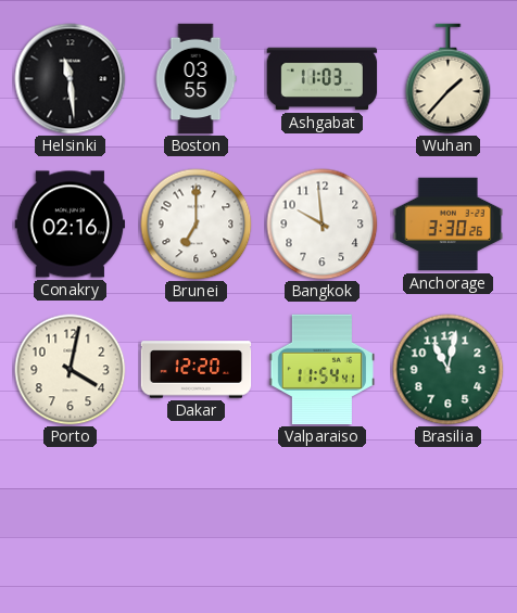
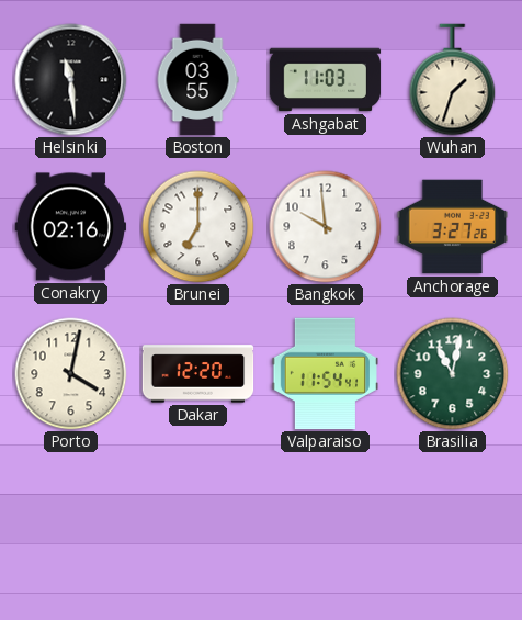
Wuhan: 1:37 -> 1:33 (453, 80)
Anchorage: 3:30 -> 3:27 (453, 227)
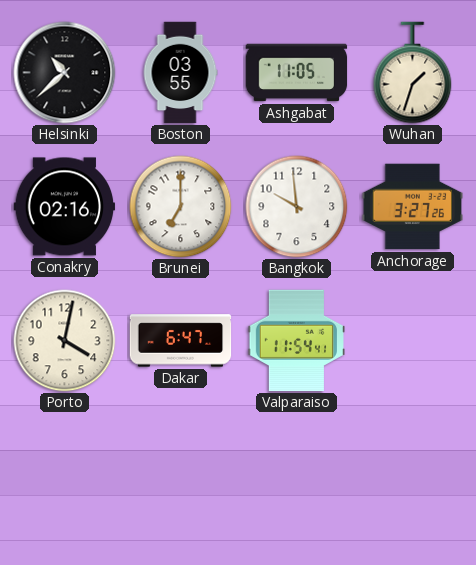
Helsinki: 11:29 -> 10:38 (65, 73)
Ashgabat: 11:03 -> 11:05 (297, 73)
Dakar: 12:20 -> 6:47 (181, 341)
Brasilia: 11:02 -> none (453, 374)
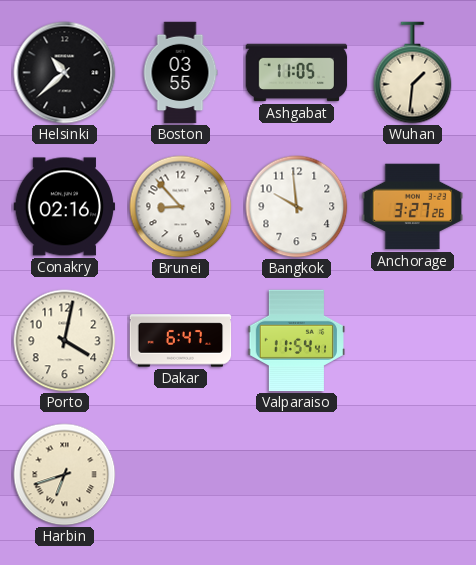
Wuhan: 1:33 -> 1:31 (413, 73)
Brunei: 7:00 -> 8:53 (181, 207)
Harbin: none -> 6:42 (65, 475)
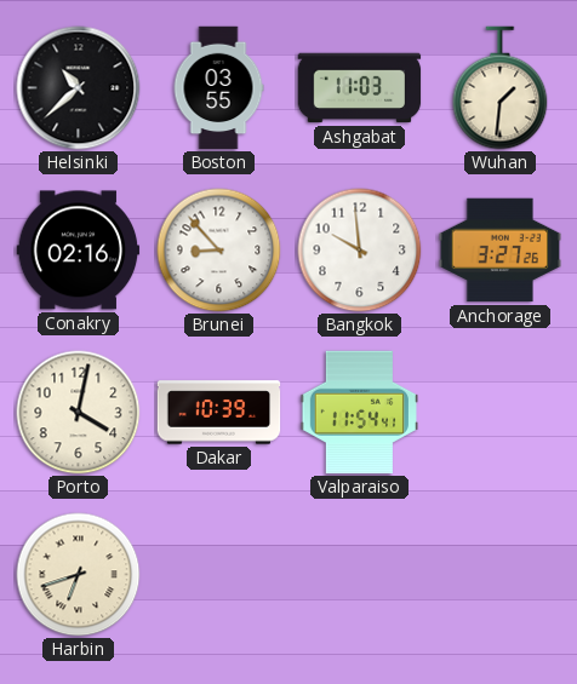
Ashgabat: 11:05 -> 11:03 (360, 88)
Dakar: 6:47 -> 10:39 (219, 413)
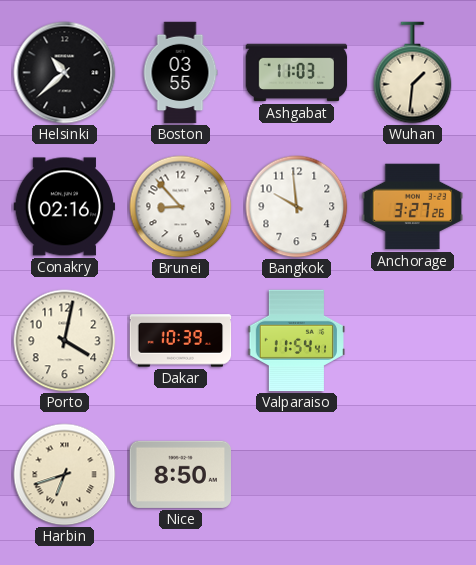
Nice: none -> 8:50 (181, 474)
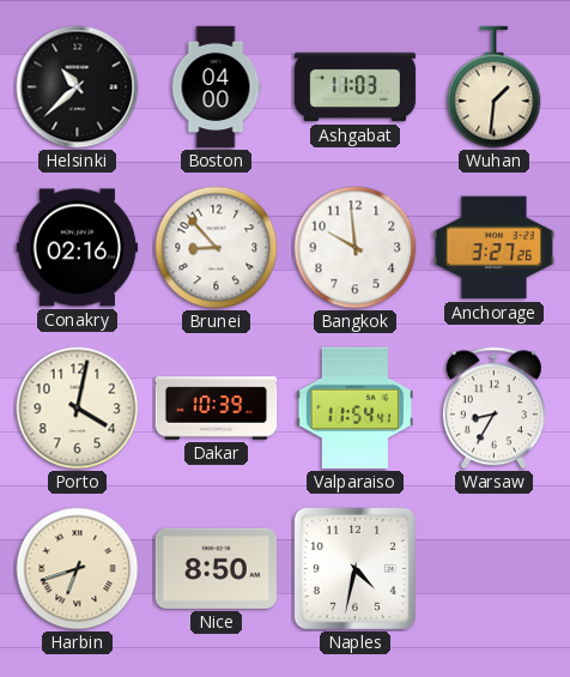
Boston: 03:55 -> 04:00 (216, 87)
Warsaw: none -> 8:35 (493, 409)
Naples: none -> 4:32 (354, 568)
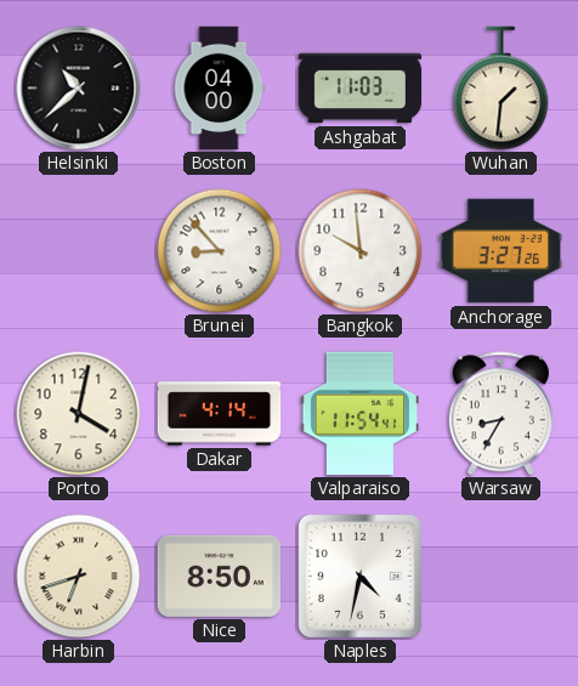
Conakry: 02:16 -> none (78, 248)
Dakar: 10:39 -> 4:14 (220, 414)
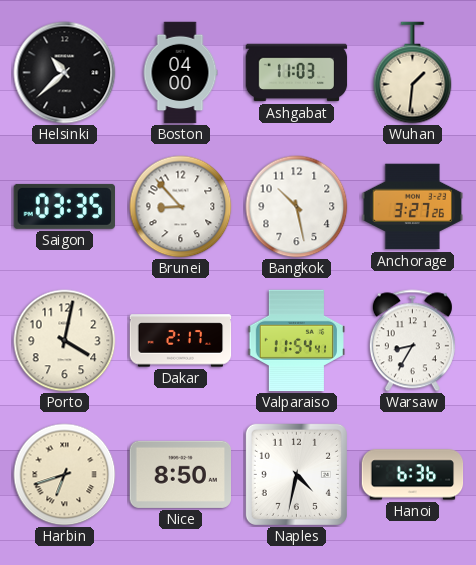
Saigon: none -> 03:35 (64, 206)
Bangkok: 9:59 -> 10:28 (297, 207)
Dakar: 4:14 -> 2:17 (181, 341)
Hanoi: none -> 6:36 (413, 475)
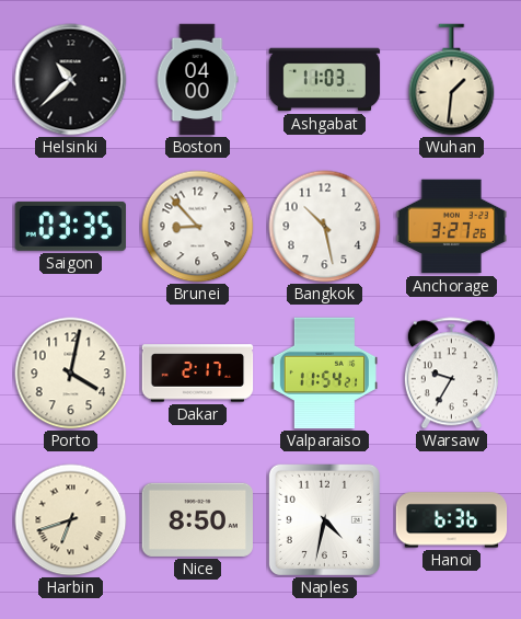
Valparaiso: 11:54:41 -> 11:54:21 (324, 374)
Warsaw: 8:35 -> 9:35 (451, 374)
